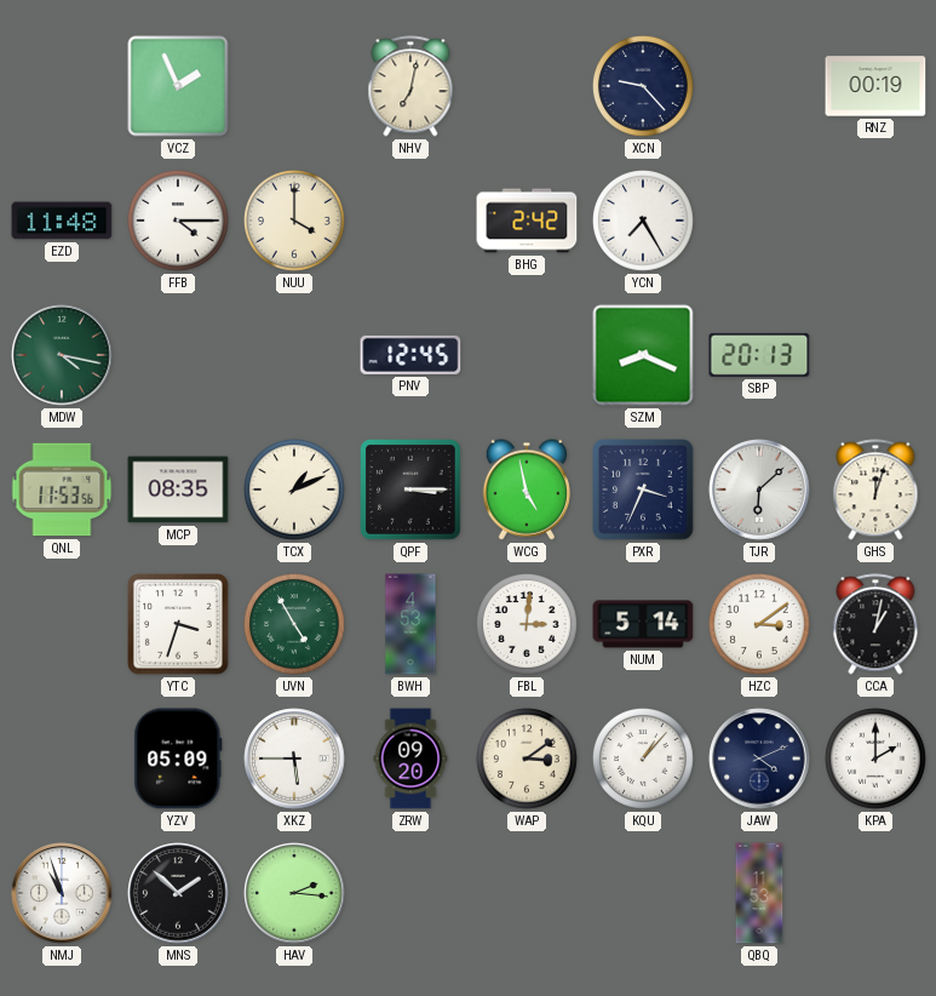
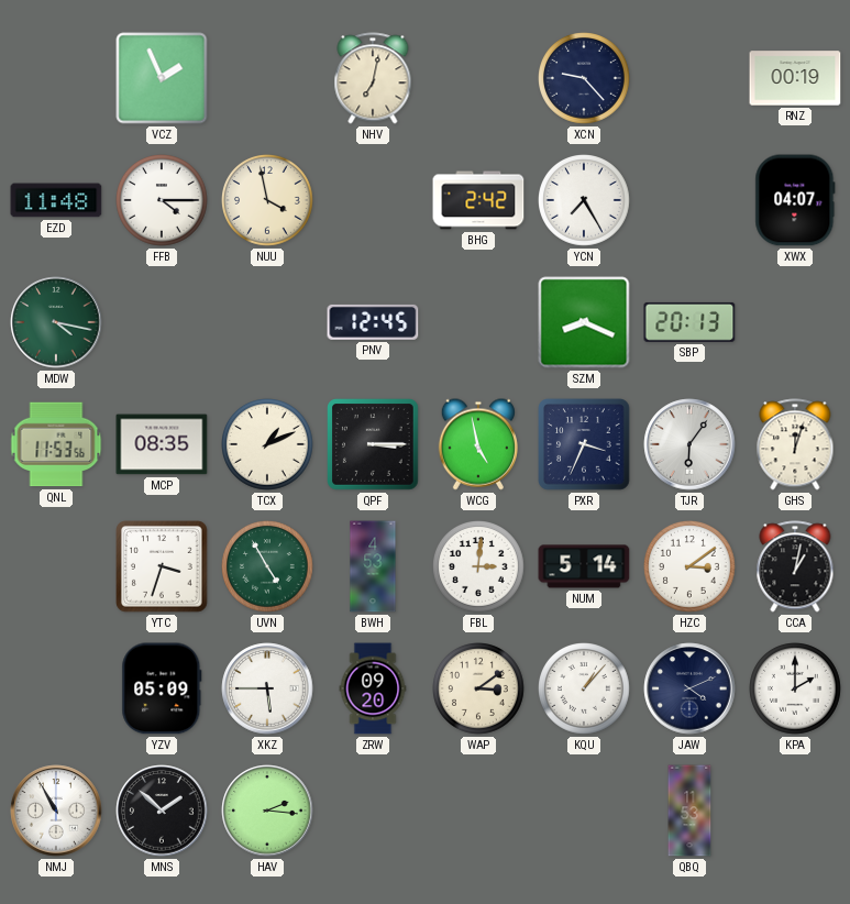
NUU: 4:00 -> 3:58 (268, 201)
XWX: none -> 04:07 (795, 200)
TJR: 6:08 -> 6:06 (689, 444)
NMJ: 10:57 -> 10:55 (56, 811)
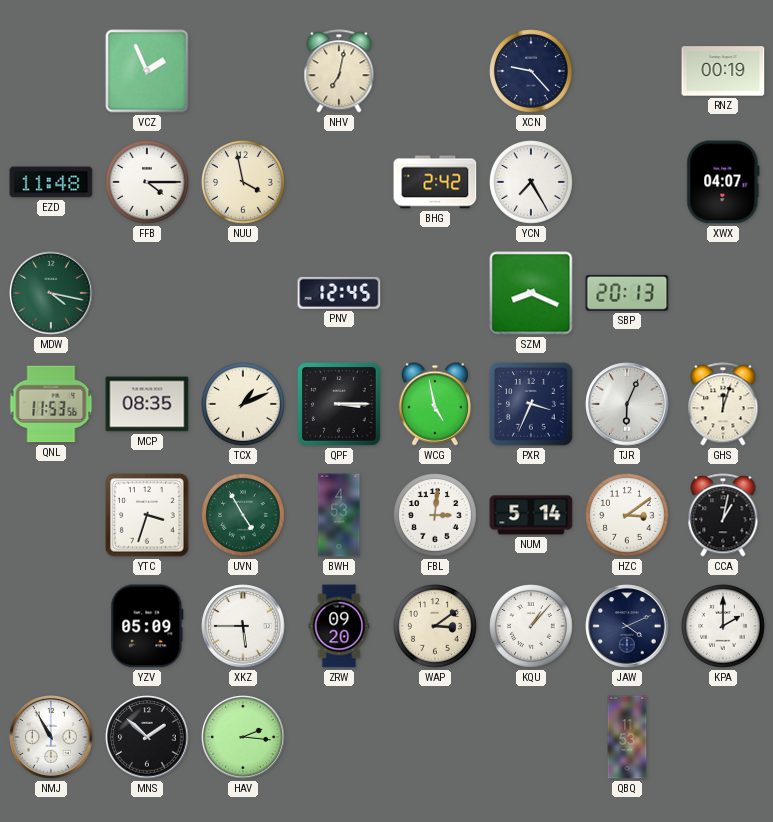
TJR: 6:06 -> 6:04 (627, 404)
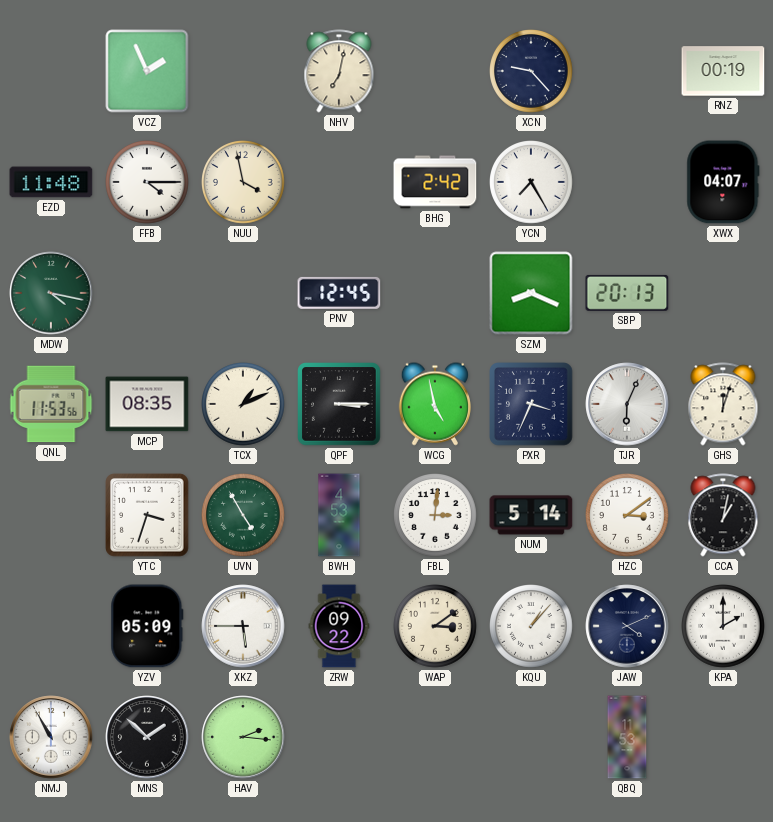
ZRW: 09:20 -> 09:22 (339, 626)
